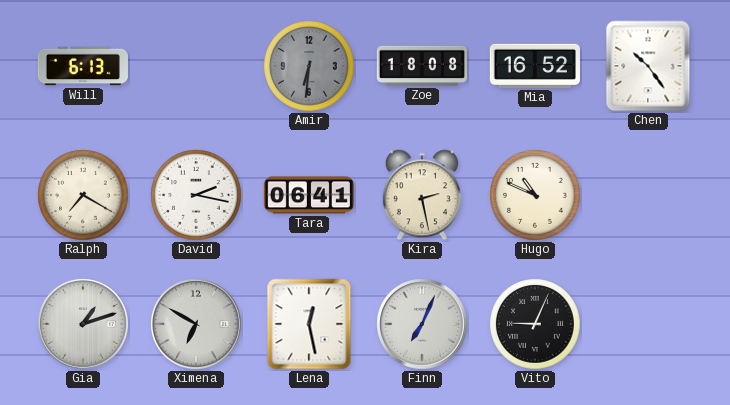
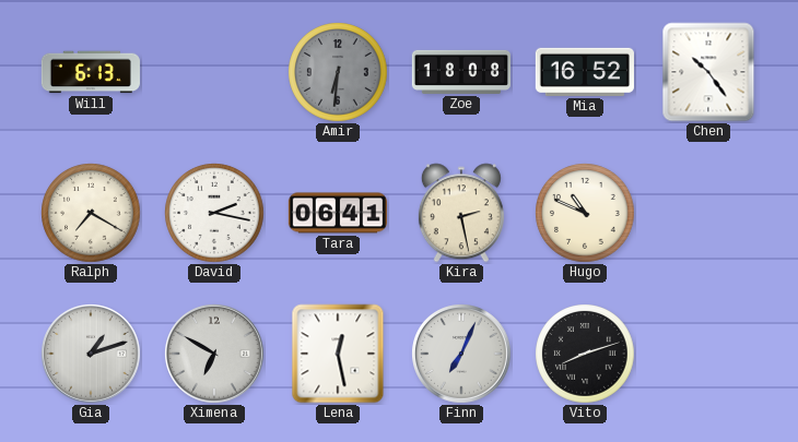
Vito: 9:04 -> 8:12 (585, 354)
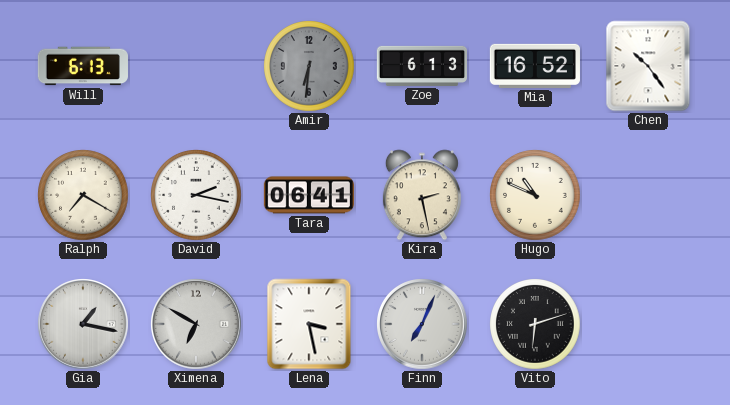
Zoe: 18:08 -> 6:13 (421, 66)
Gia: 1:12 -> 1:17 (84, 325)
Lena: 12:28 -> 3:28 (309, 324)
Vito: 8:12 -> 6:12 (535, 324)
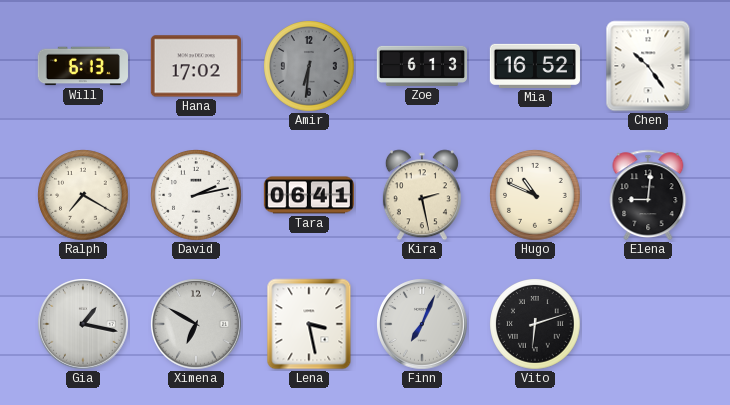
Hana: none -> 17:02 (196, 66)
David: 2:17 -> 2:13 (196, 195)
Elena: none -> 9:01 (648, 195)
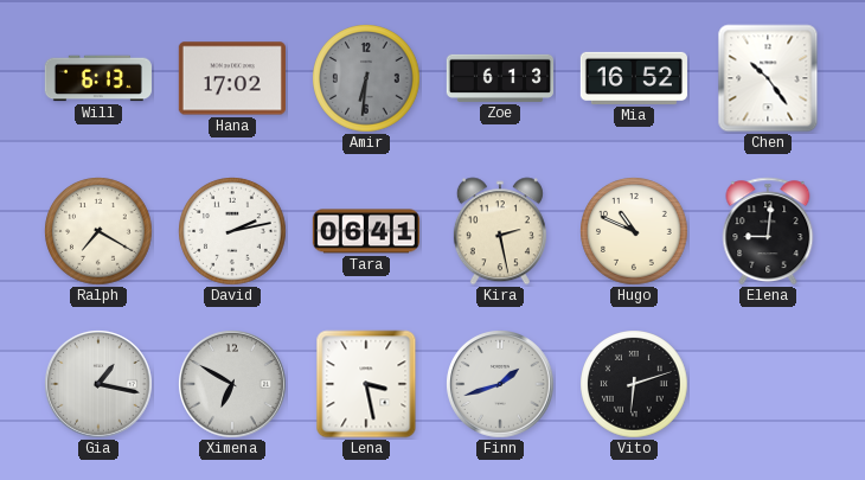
Finn: 7:04 -> 1:42 (501, 385)
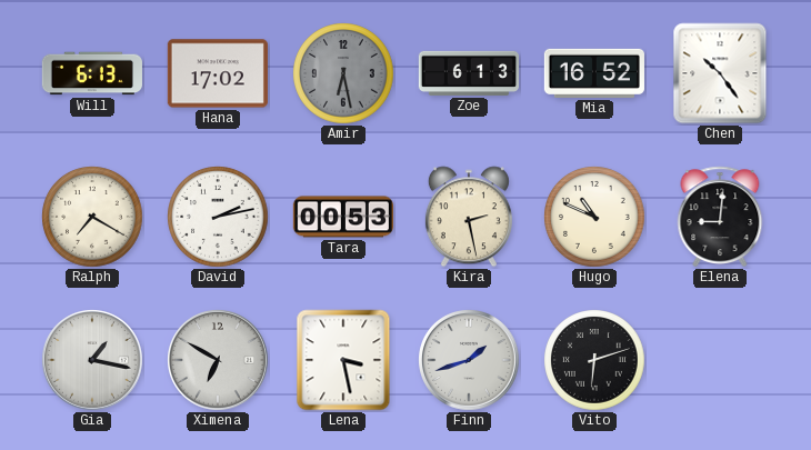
Amir: 6:31 -> 6:28 (343, 73)
Tara: 06:41 -> 00:53 (343, 217)
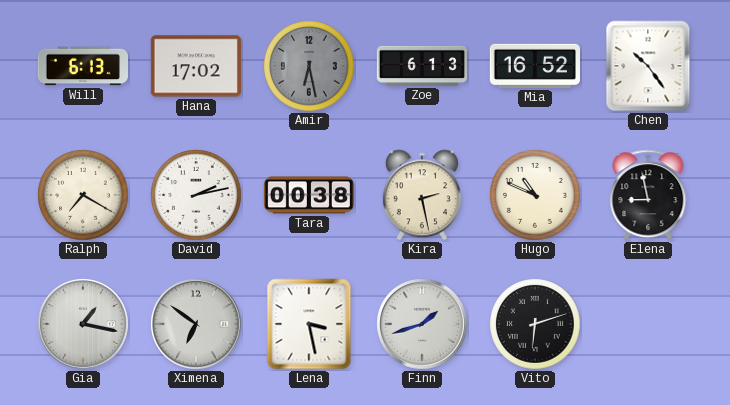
Tara: 00:53 -> 00:38 (309, 195)
Elena: 9:01 -> 8:58 (648, 195)
Ximena: 6:50 -> 6:51 (197, 325)
